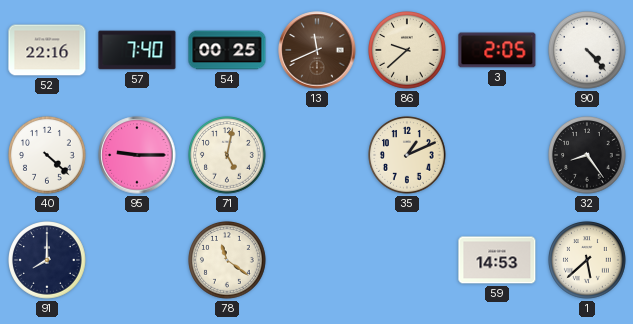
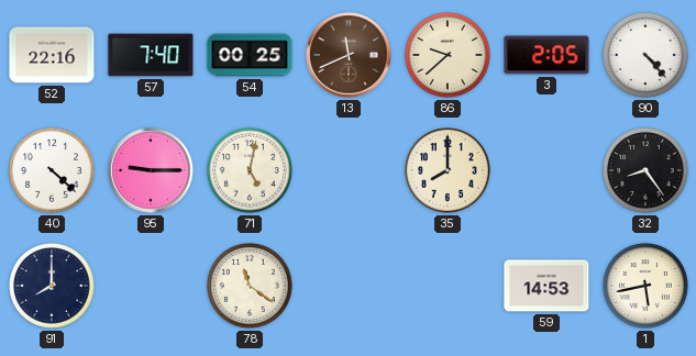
35: 1:11 -> 8:00 (449, 171)
1: 5:38 -> 5:43 (647, 287)
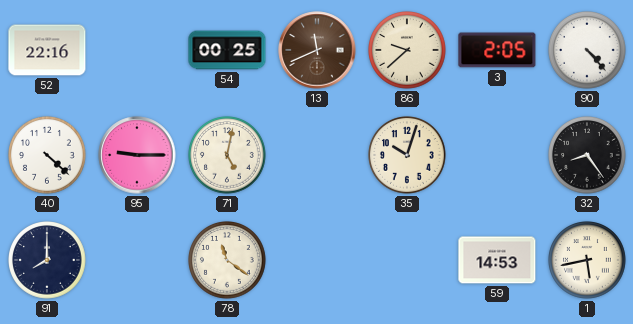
57: 7:40 -> none (151, 55)
35: 8:00 -> 10:03 (408, 156)
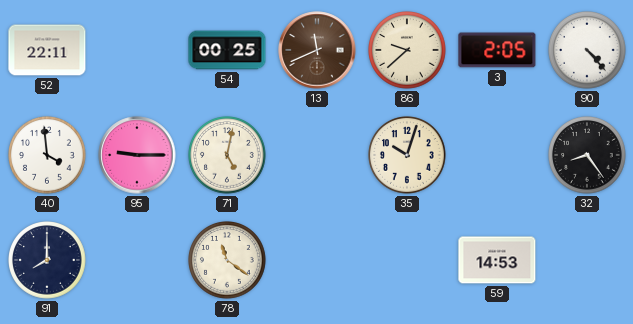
52: 22:16 -> 22:11 (47, 50)
40: 4:22 -> 3:59 (48, 156)
1: 5:43 -> none (588, 261)
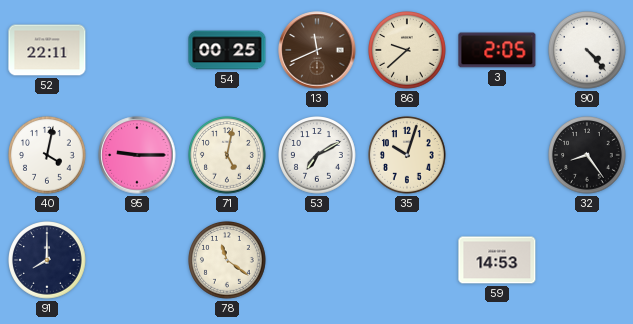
40: 3:59 -> 4:02 (48, 156)
53: none -> 7:10 (318, 156)
